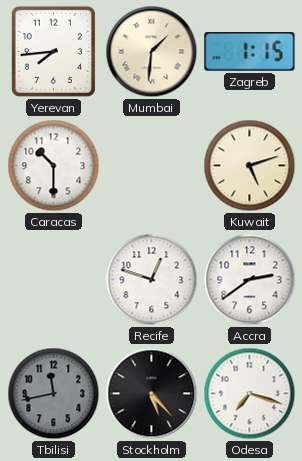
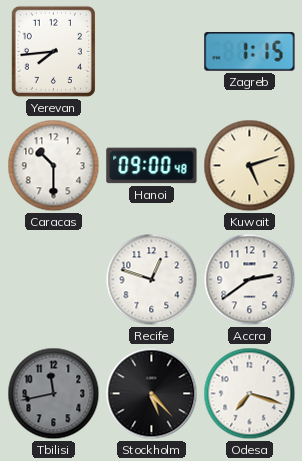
Mumbai: 1:31 -> none (152, 52)
Hanoi: none -> 09:00 (152, 166)
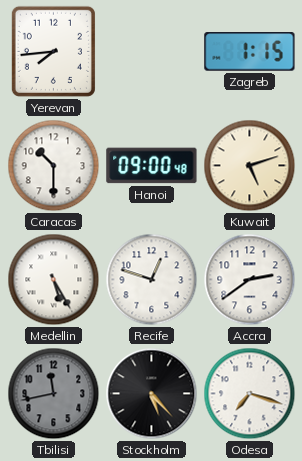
Medellin: none -> 5:25 (54, 280)
